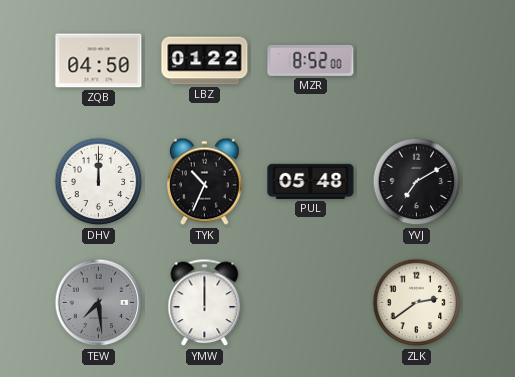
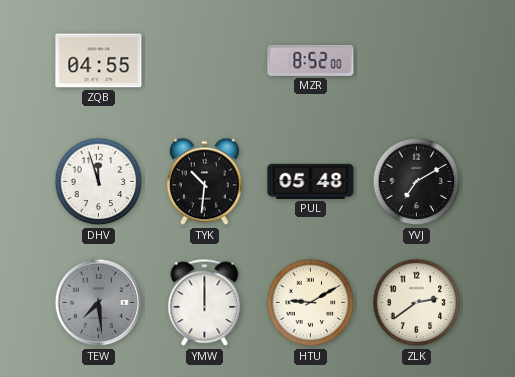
ZQB: 04:50 -> 04:55 (99, 61)
LBZ: 01:22 -> none (205, 61)
DHV: 12:00 -> 11:57 (99, 182)
TYK: 10:34 -> 10:31 (205, 182)
HTU: none -> 9:10 (311, 303)
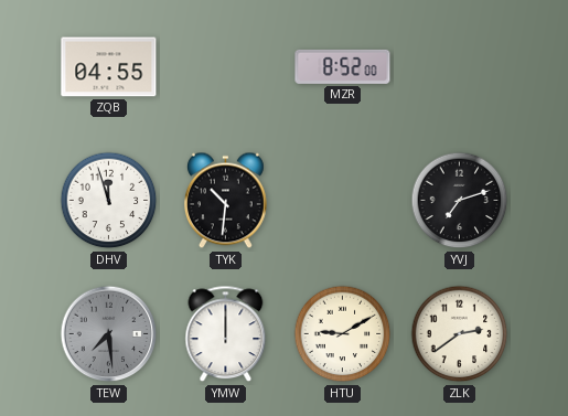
PUL: 05:48 -> none (311, 181)
YVJ: 7:10 -> 7:12 (460, 201)
